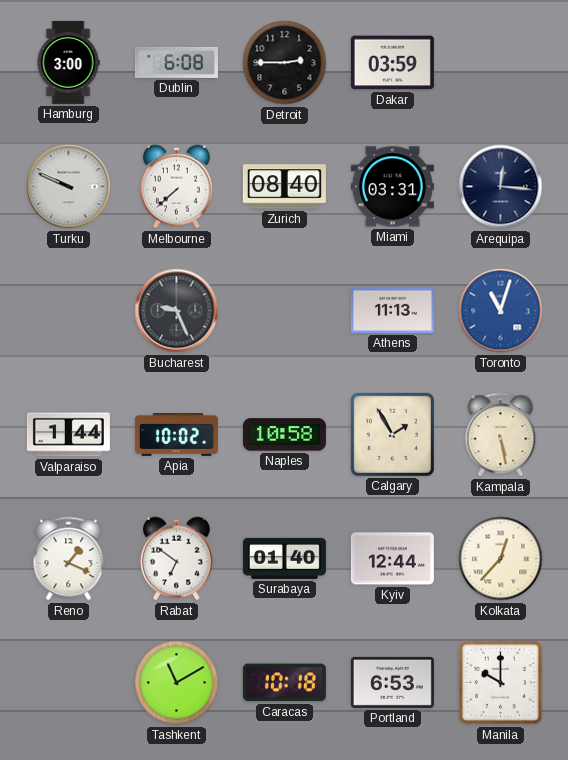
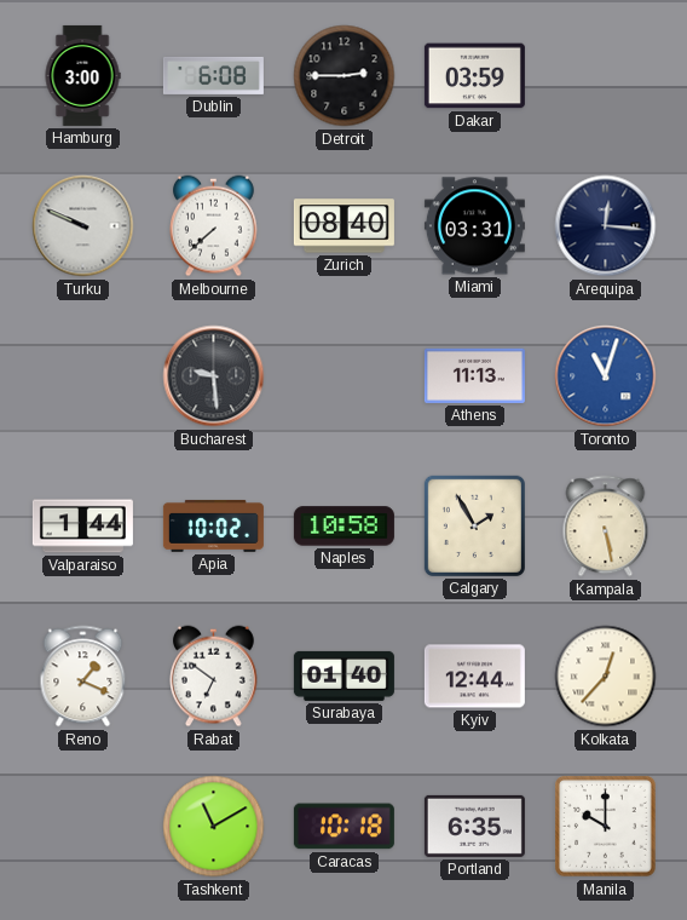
Bucharest: 9:26 -> 9:29 (214, 376)
Portland: 6:53 -> 6:35 (474, 826)
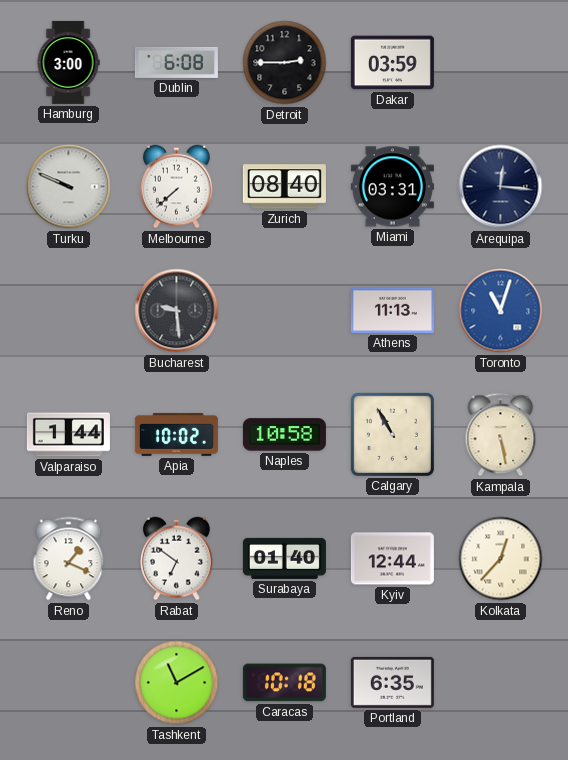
Calgary: 1:55 -> 10:55 (392, 434)
Manila: 10:00 -> none (606, 827)
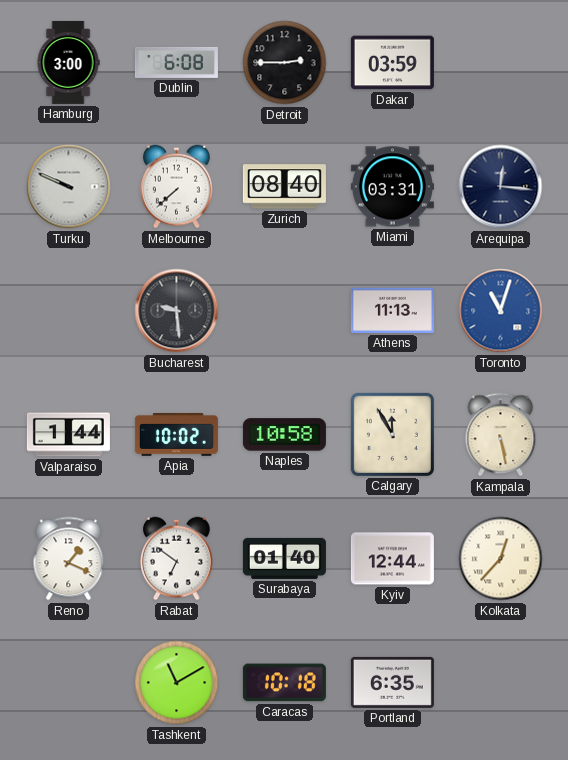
Calgary: 10:55 -> 11:55 (392, 434)
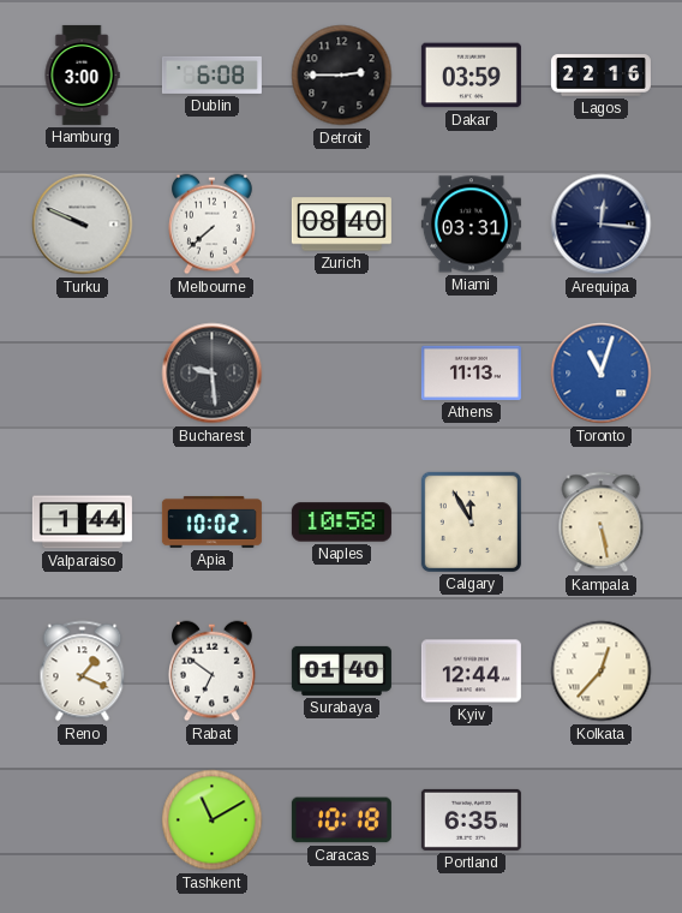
Lagos: none -> 22:16 (600, 76)
